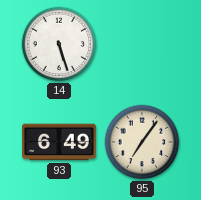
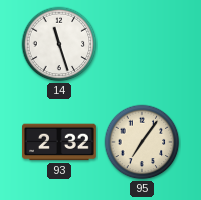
14: 5:27 -> 11:27 (59, 44)
93: 6:49 -> 2:32 (60, 142)
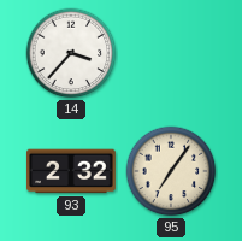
14: 11:27 -> 3:37 (71, 53)
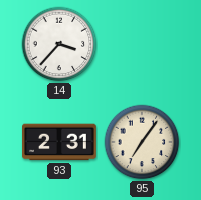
93: 2:32 -> 2:31 (60, 142)
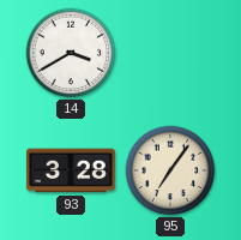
14: 3:37 -> 3:40 (71, 53)
93: 2:31 -> 3:28 (72, 170)
